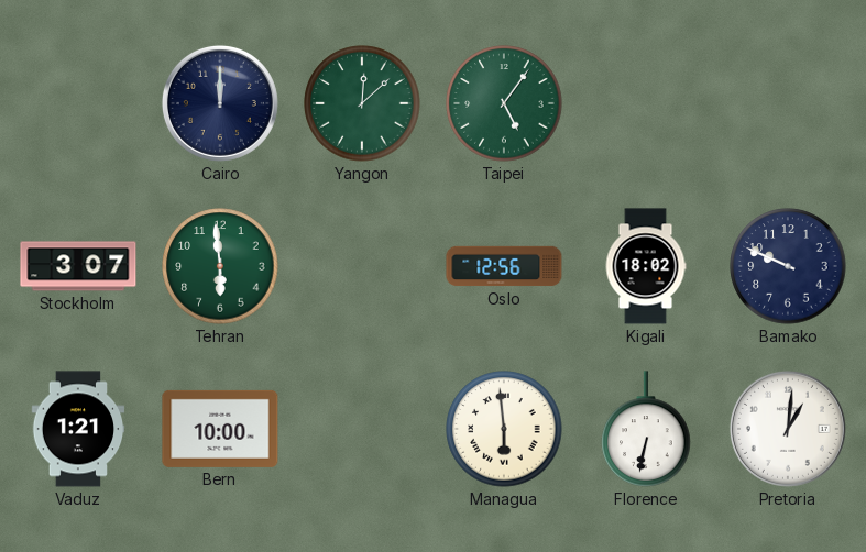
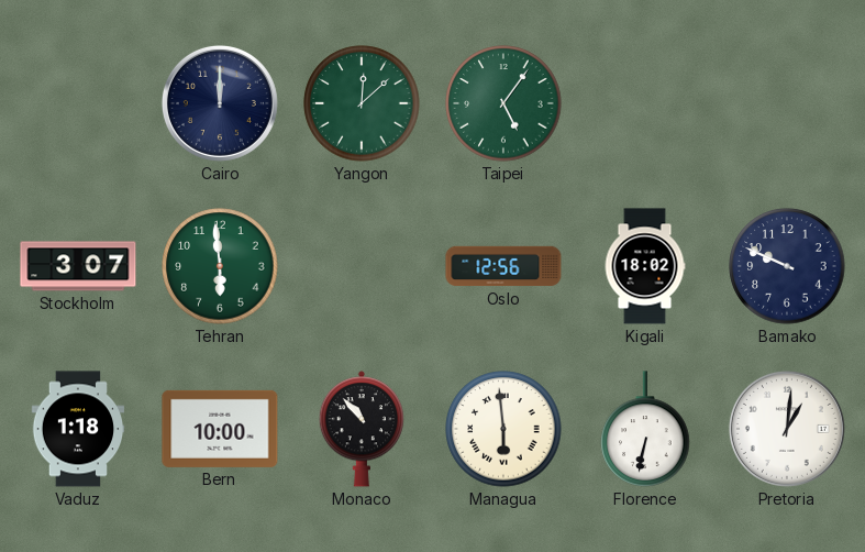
Vaduz: 1:21 -> 1:18 (78, 429)
Monaco: none -> 10:53 (361, 429)
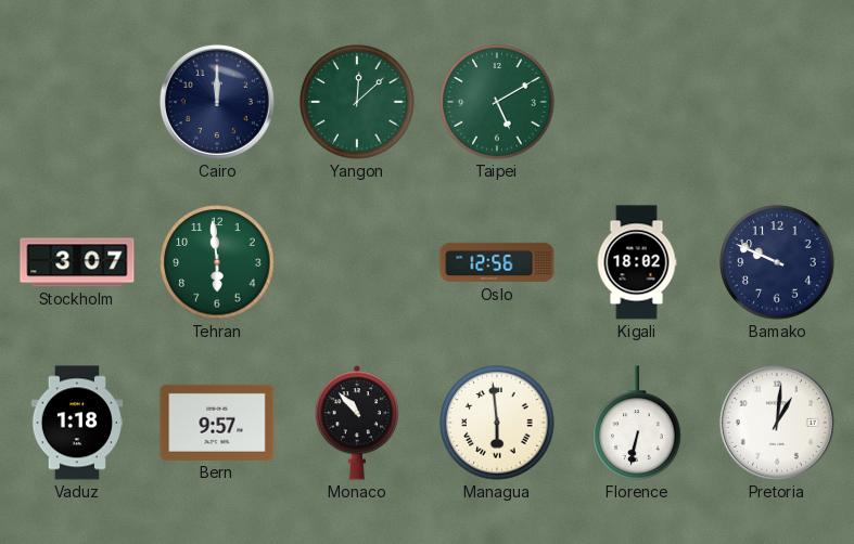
Taipei: 5:06 -> 5:10 (497, 102)
Bern: 10:00 -> 9:57 (217, 423)
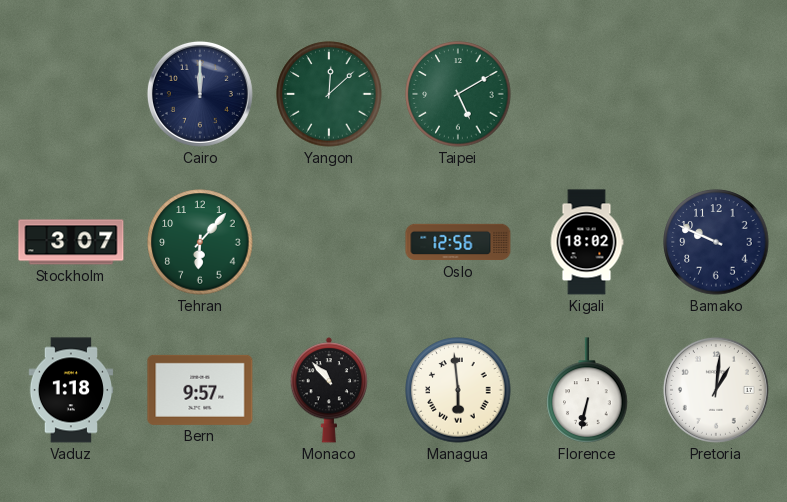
Tehran: 5:59 -> 6:07 (200, 242)
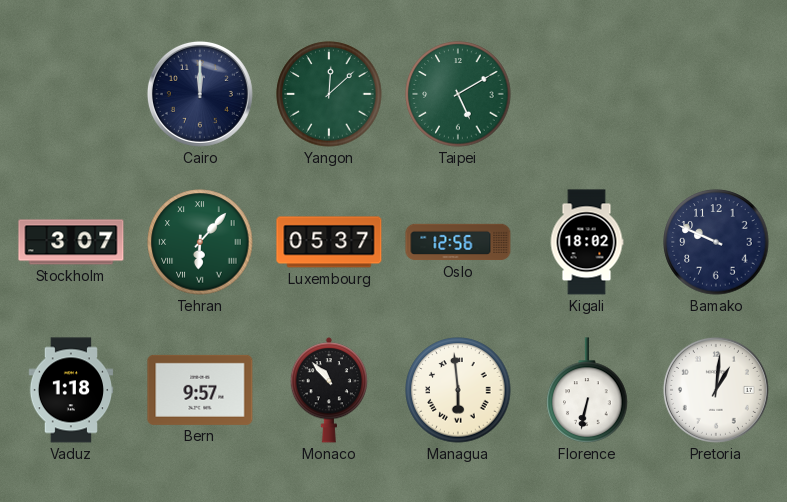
Tehran numerals: Arabic -> Roman (200, 242)
Luxembourg: none -> 05:37 (329, 242)
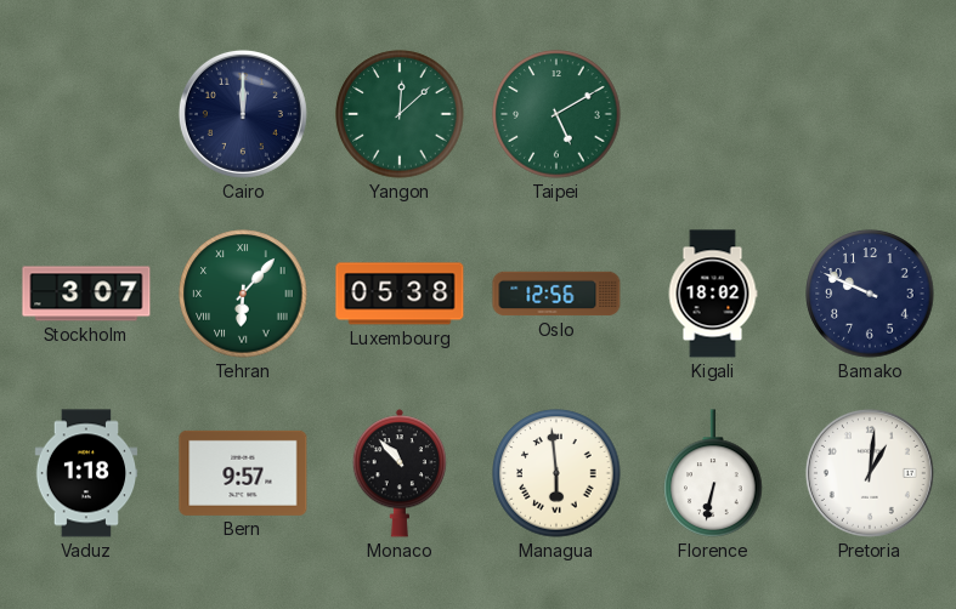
Luxembourg: 05:37 -> 05:38 (400, 294)
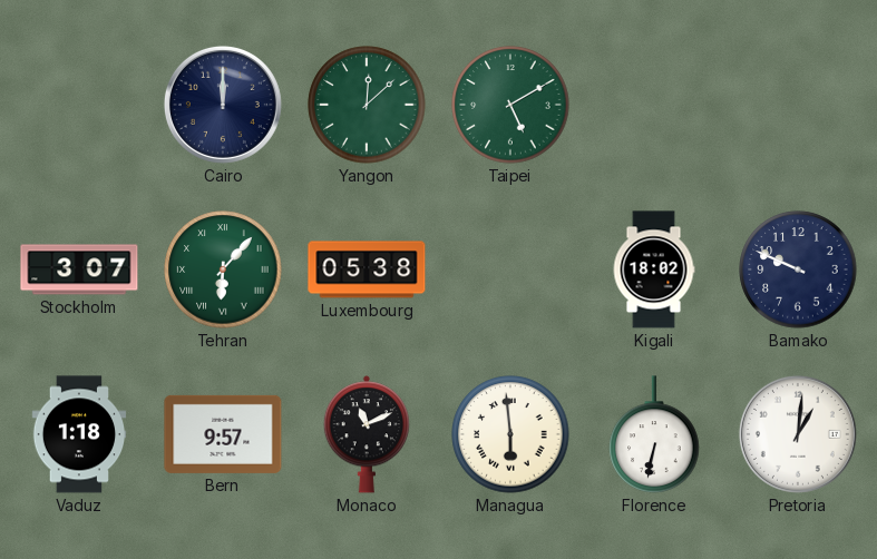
Oslo: 12:56 -> none (556, 294)
Monaco: 10:53 -> 11:11 (366, 434)
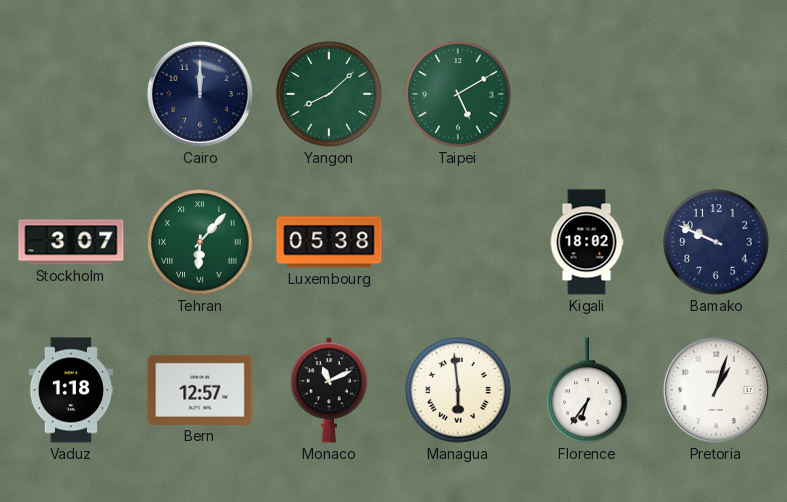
Yangon: 12:08 -> 8:08 (329, 94)
Bern: 9:57 -> 12:57 (200, 390)
Florence: 6:32 -> 6:36 (587, 390)
Pretoria: 1:01 -> 1:03 (716, 390)
